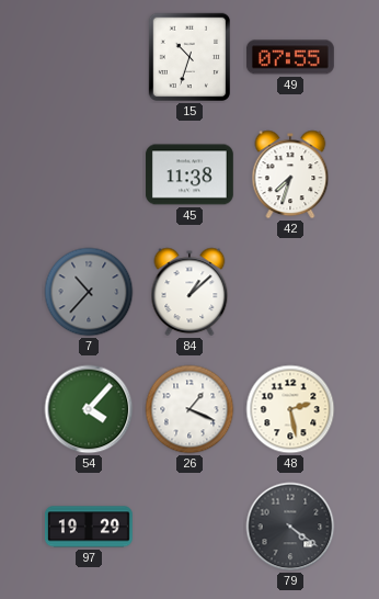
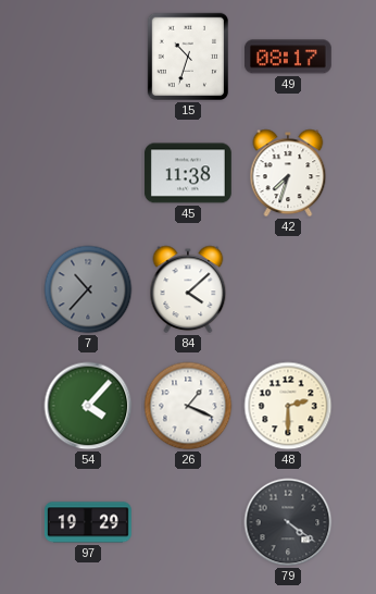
49: 07:55 -> 08:17 (288, 57)
84: 1:08 -> 4:08 (188, 289)
48: 2:28 -> 2:30 (288, 406)
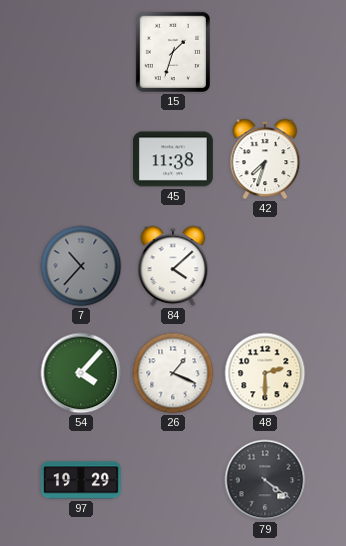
15: 10:33 -> 1:33 (172, 52)
49: 08:17 -> none (288, 57)
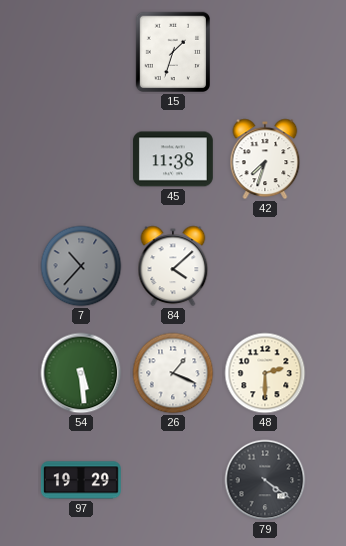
54: 4:07 -> 5:29 (81, 373)
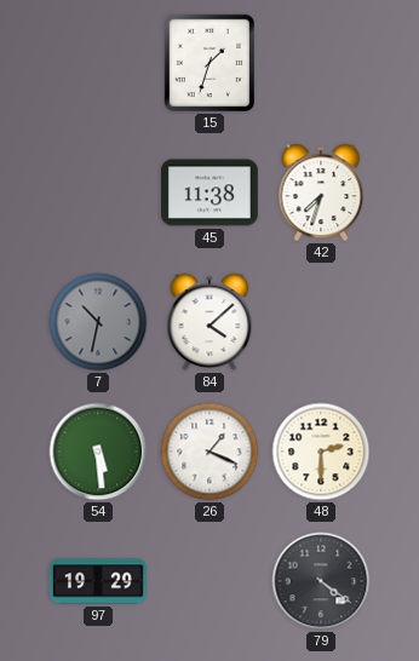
7: 10:37 -> 10:32 (98, 322)
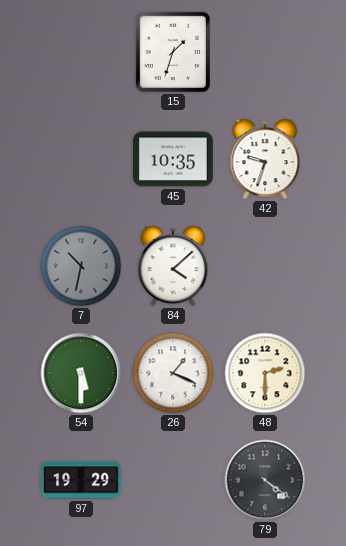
45: 11:38 -> 10:35 (173, 159)
42: 7:33 -> 9:33 (265, 159)
54: 5:29 -> 5:30 (81, 373)
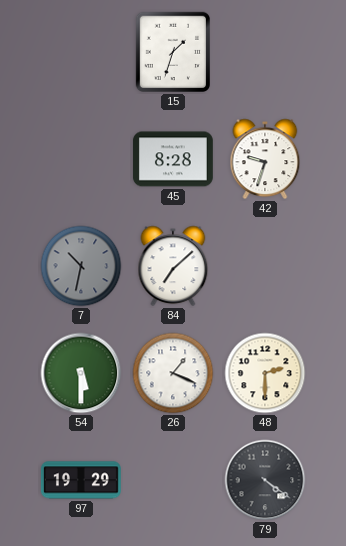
45: 10:35 -> 8:28 (173, 159)
84: 4:08 -> 7:08 (173, 266)
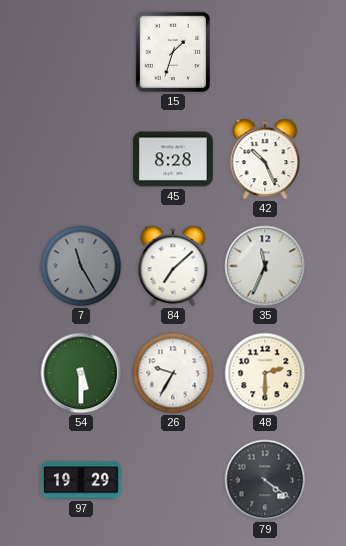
42: 9:33 -> 10:26 (265, 159)
7: 10:32 -> 11:25 (81, 266)
35: none -> 11:34 (265, 266)
26: 1:19 -> 9:35 (173, 373)
